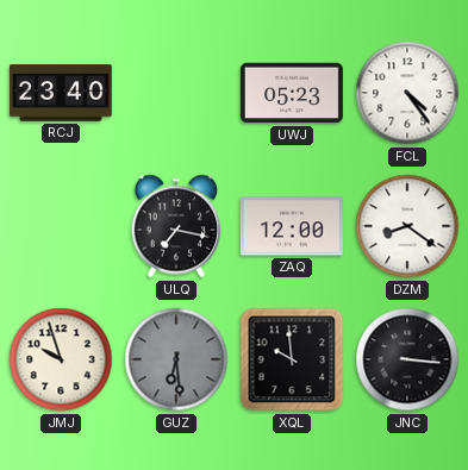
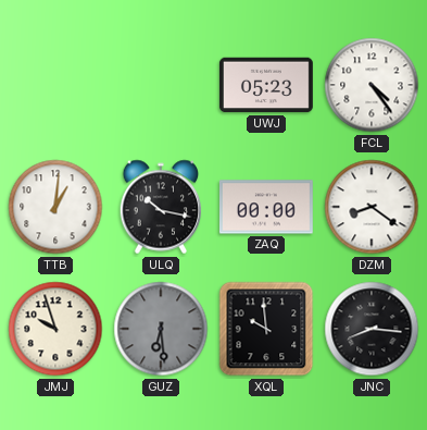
RCJ: 23:40 -> none (61, 93)
TTB: none -> 1:01 (55, 207)
ULQ: 7:17 -> 10:17 (161, 207)
ZAQ: 12:00 -> 00:00 (266, 207)
JNC: 3:16 -> 8:16 (372, 329)
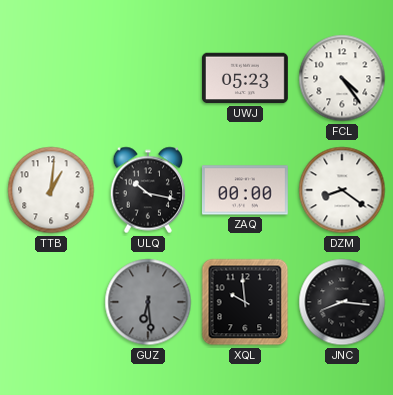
JMJ: 9:57 -> none (55, 329)
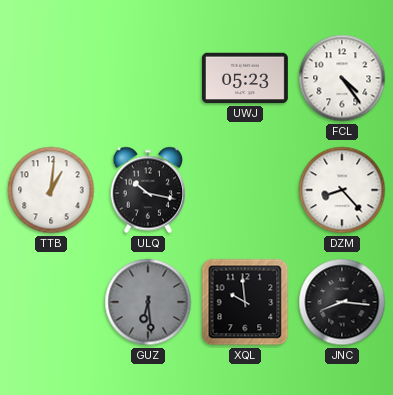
ZAQ: 00:00 -> none (245, 190)
DZM: 8:21 -> 8:23 (342, 190)
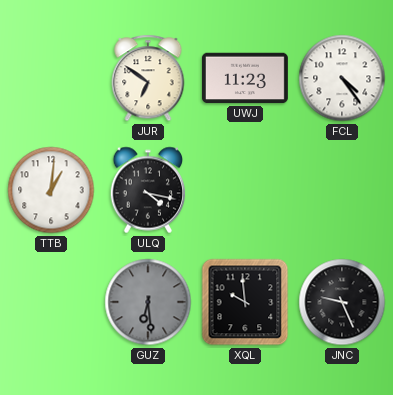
JUR: none -> 6:51 (148, 78)
UWJ: 05:23 -> 11:23 (245, 78)
ULQ: 10:17 -> 4:17 (148, 190)
DZM: 8:23 -> none (342, 190)
JNC: 8:16 -> 9:26 (342, 302)
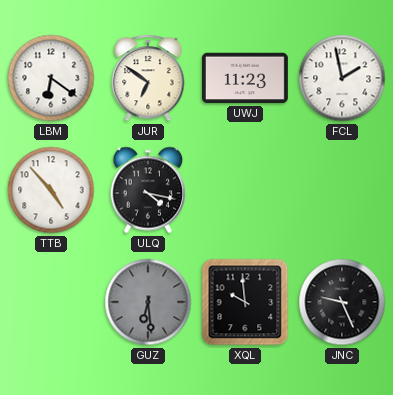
LBM: none -> 6:21 (51, 78)
FCL: 4:24 -> 1:58 (342, 78)
TTB: 1:01 -> 4:53 (51, 190)
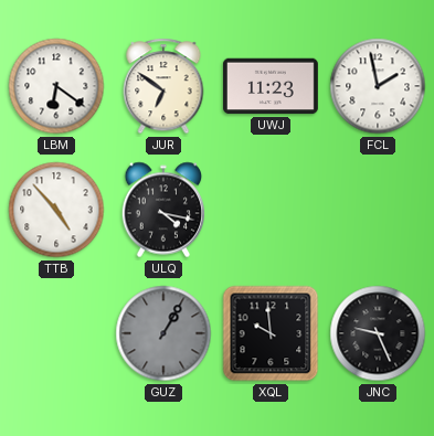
GUZ: 6:29 -> 1:05 (163, 333)
